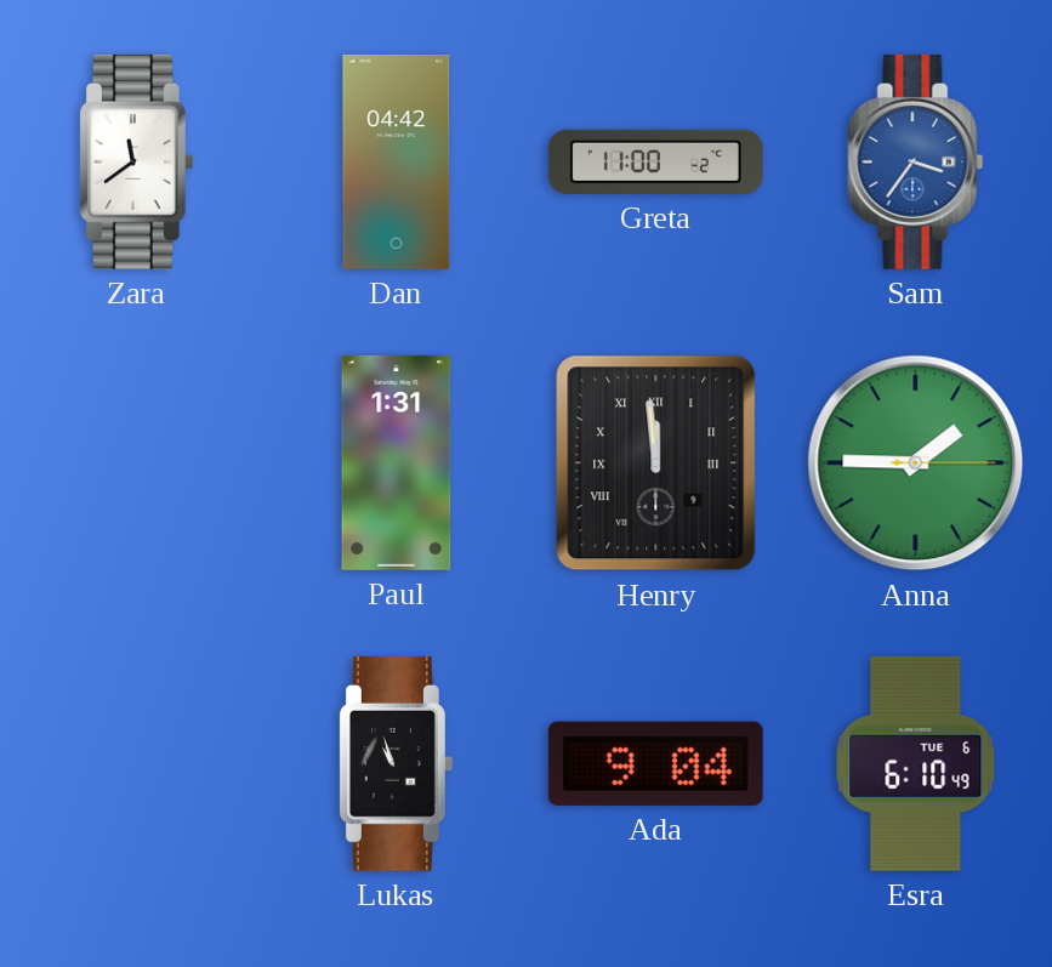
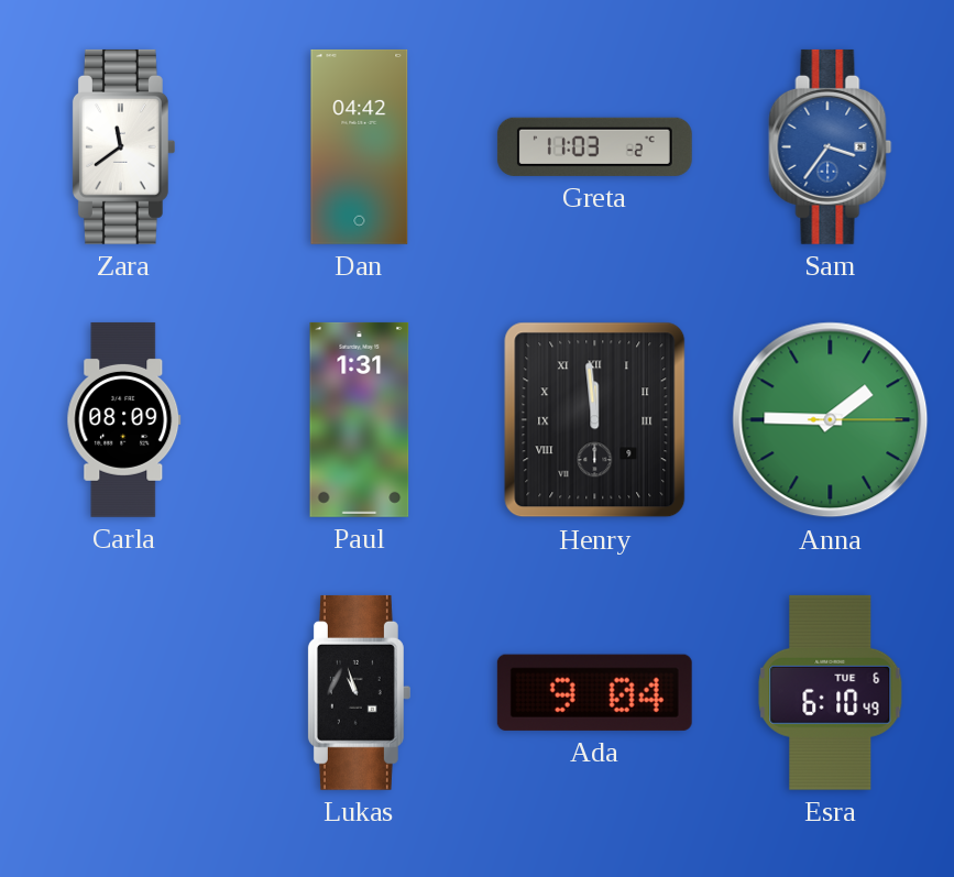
Greta: 11:00 -> 11:03 (594, 146)
Carla: none -> 08:09 (124, 419)
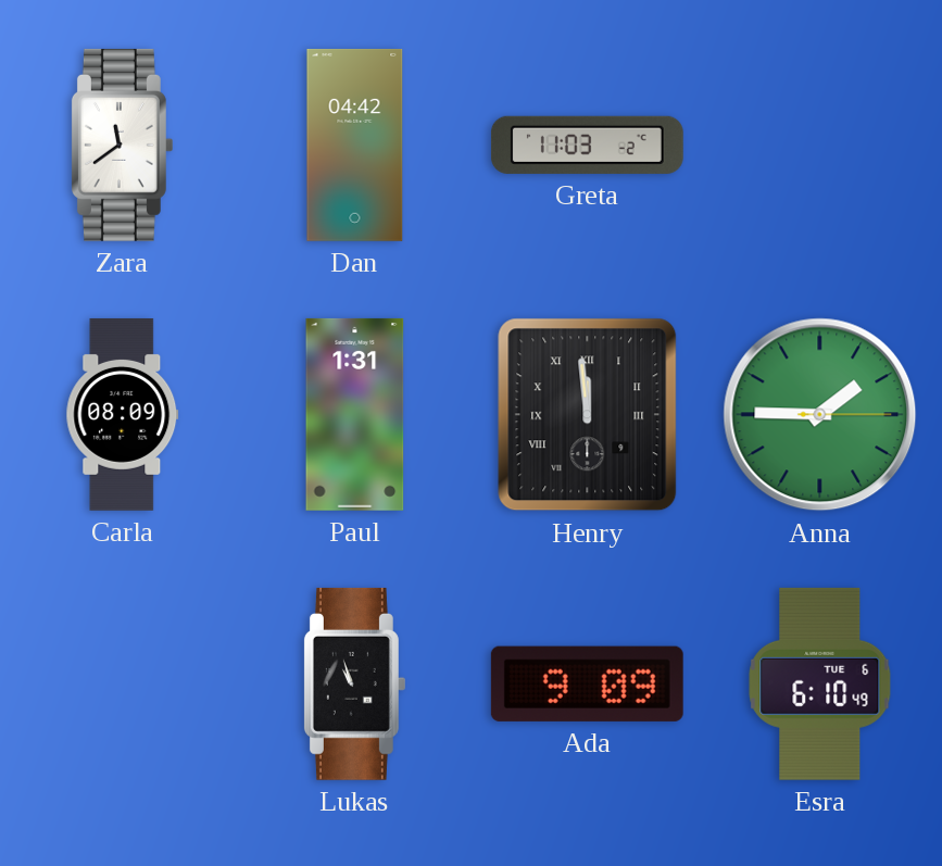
Sam: 3:36 -> none (831, 146)
Ada: 9:04 -> 9:09 (587, 683)
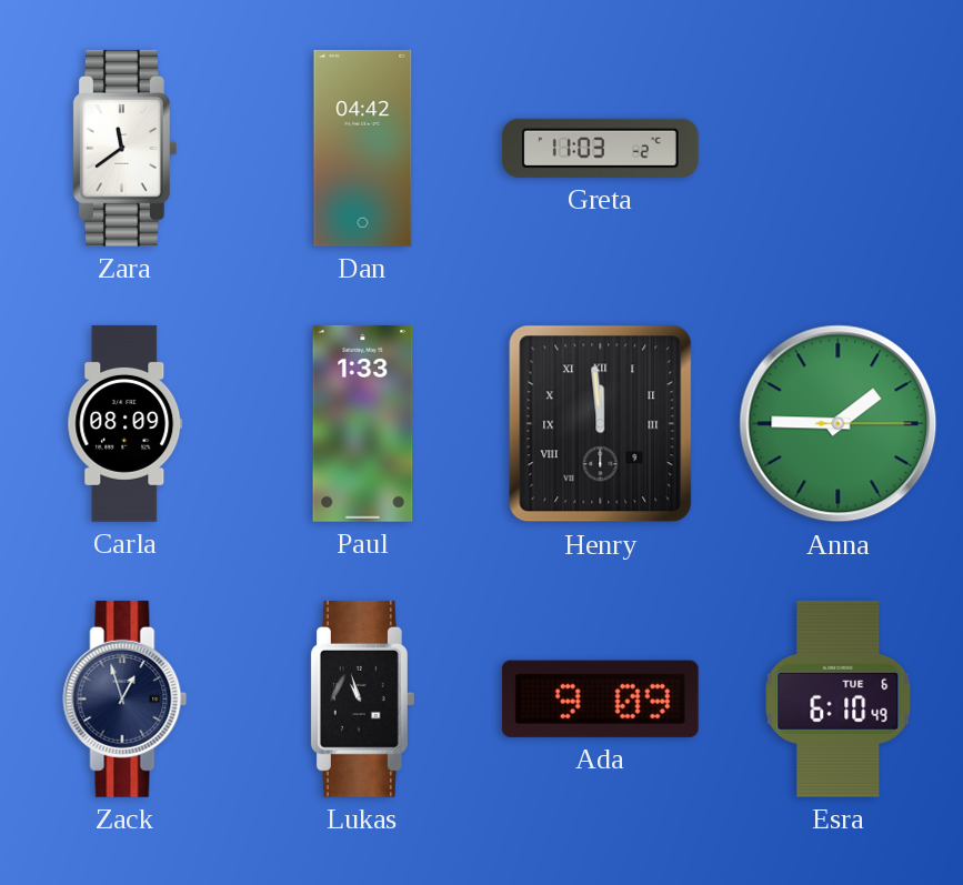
Paul: 1:31 -> 1:33 (363, 423)
Zack: none -> 12:57 (126, 698)
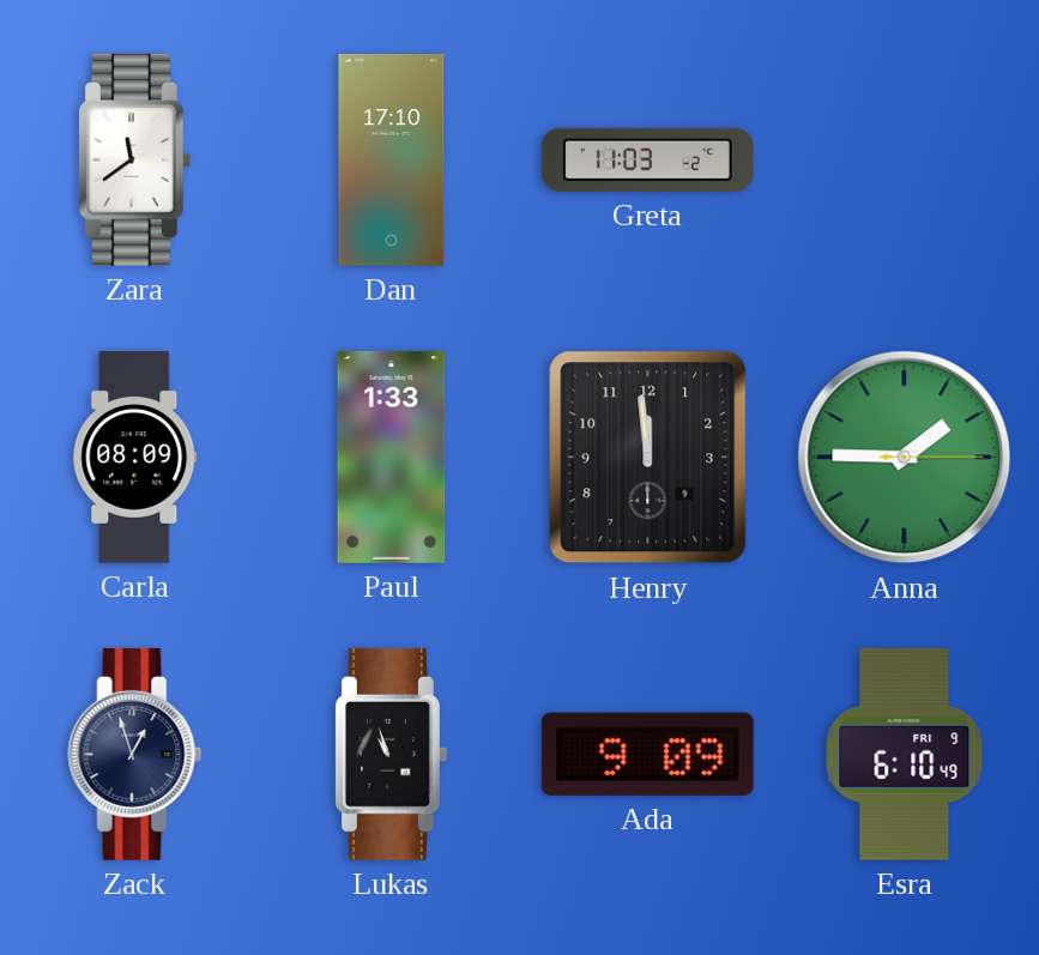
Dan: 04:42 -> 17:10 (392, 159)
Henry numerals: Roman -> Arabic (648, 458)
Esra date: TUE 6 -> FRI 9 (905, 754)
